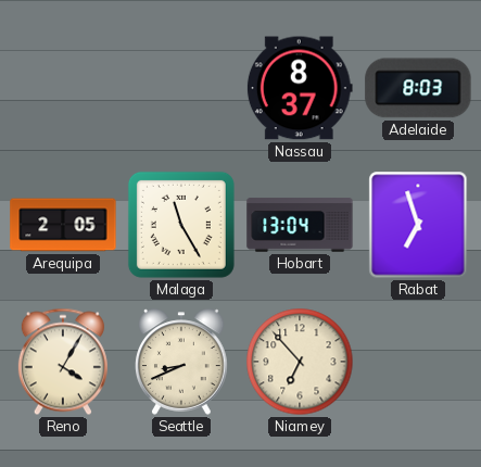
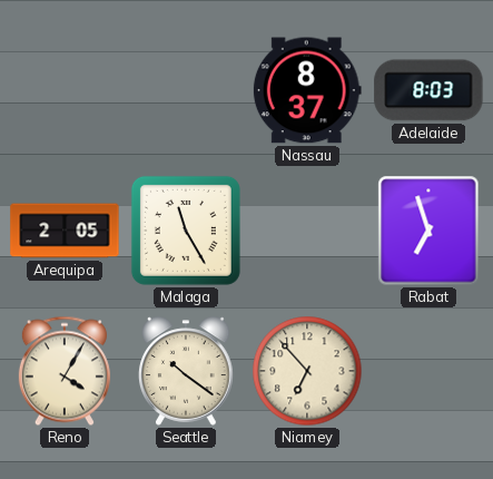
Hobart: 13:04 -> none (300, 225)
Seattle: 8:41 -> 10:21 (187, 371)
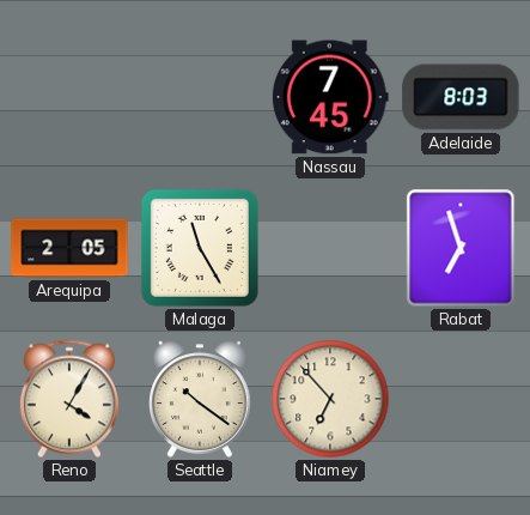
Nassau: 8:37 -> 7:45 (330, 97)
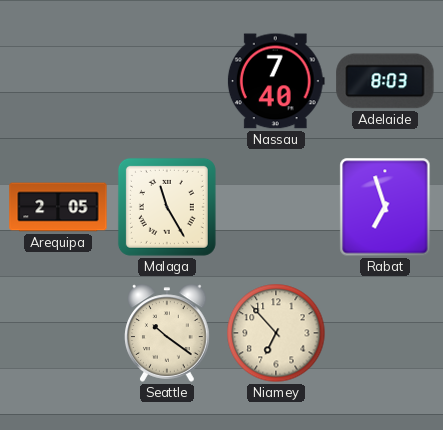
Nassau: 7:45 -> 7:40 (276, 81)
Reno: 4:05 -> none (69, 399)
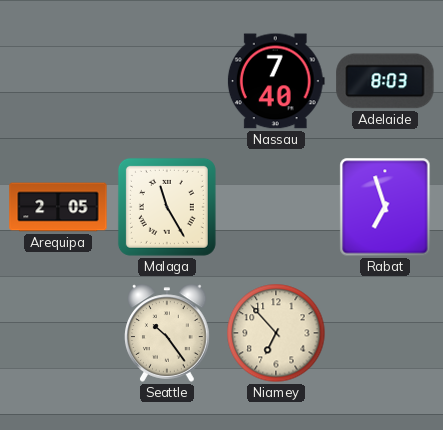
Seattle: 10:21 -> 10:24 (168, 333)
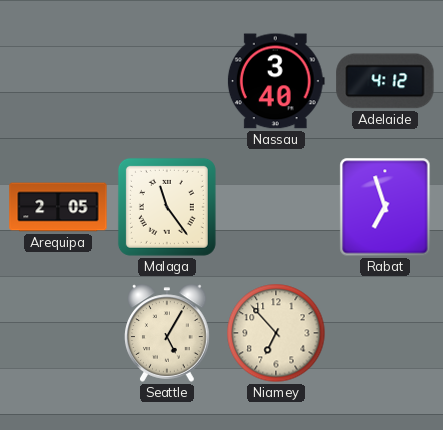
Nassau: 7:40 -> 3:40 (276, 81)
Adelaide: 8:03 -> 4:12 (385, 81)
Malaga: 11:25 -> 11:24 (167, 207)
Seattle: 10:24 -> 5:05 (168, 333)
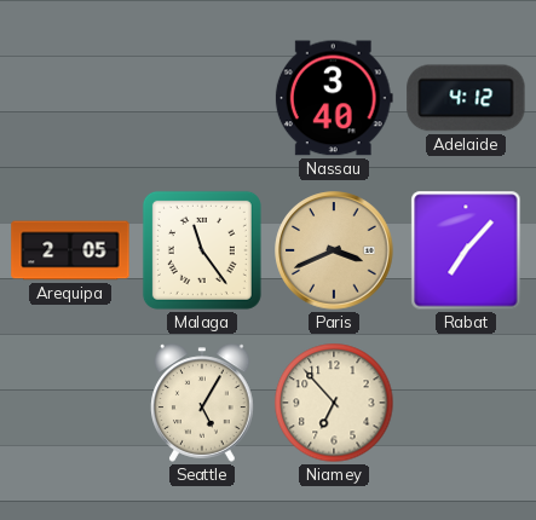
Paris: none -> 3:41 (334, 250)
Rabat: 6:57 -> 7:07 (466, 250)
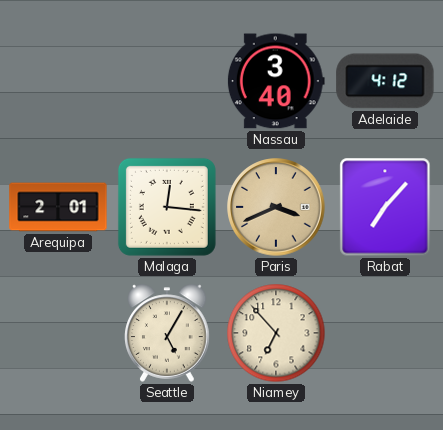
Arequipa: 2:05 -> 2:01 (58, 207)
Malaga: 11:24 -> 12:16 (167, 207)
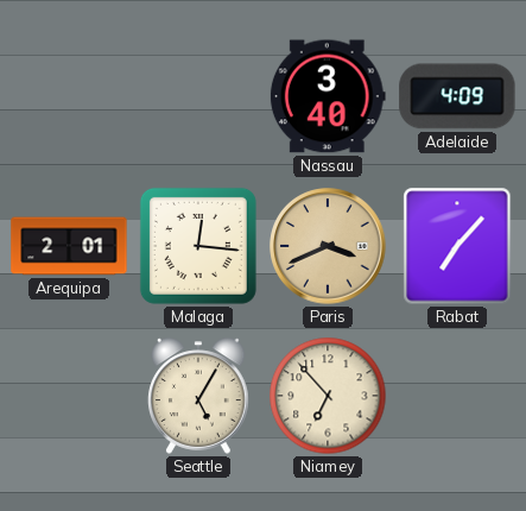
Adelaide: 4:12 -> 4:09 (457, 96)
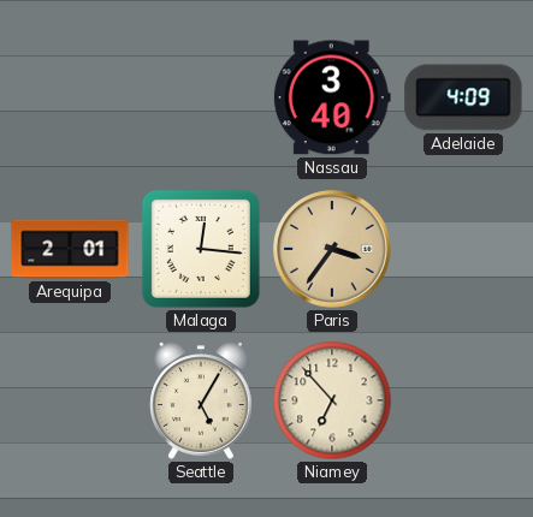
Paris: 3:41 -> 3:36 (332, 249)
Rabat: 7:07 -> none (457, 246)
